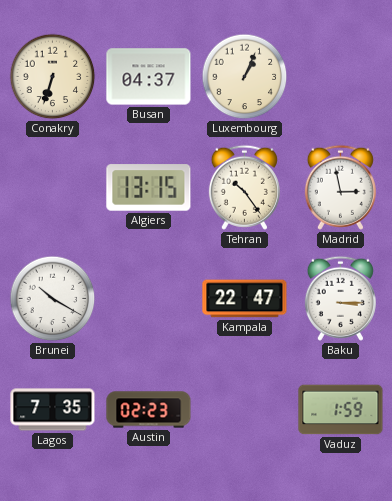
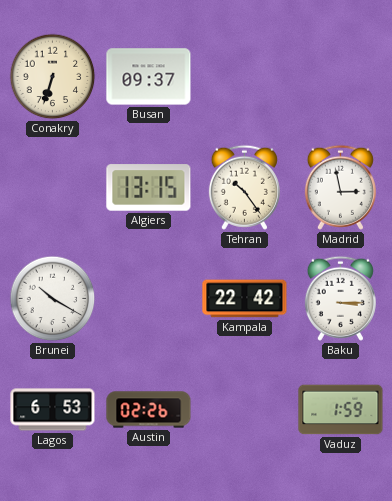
Busan: 04:37 -> 09:37 (149, 77)
Luxembourg: 1:04 -> none (245, 77)
Kampala: 22:47 -> 22:42 (245, 299)
Lagos: 7:35 -> 6:53 (53, 410)
Austin: 02:23 -> 02:26 (149, 410)
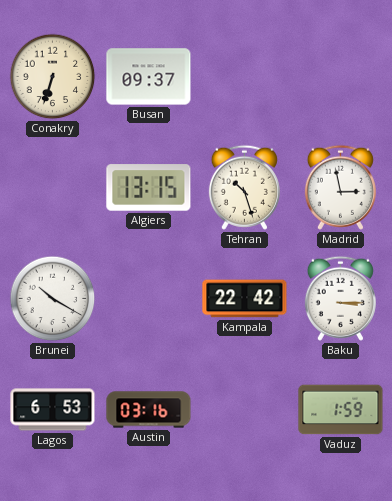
Tehran: 10:24 -> 10:27 (244, 187)
Austin: 02:26 -> 03:16 (149, 410)
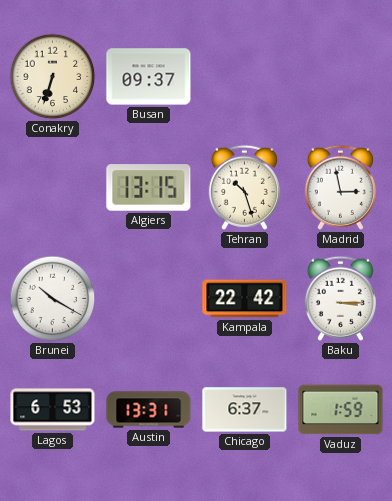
Austin: 03:16 -> 13:31 (149, 410)
Chicago: none -> 6:37 (245, 410)
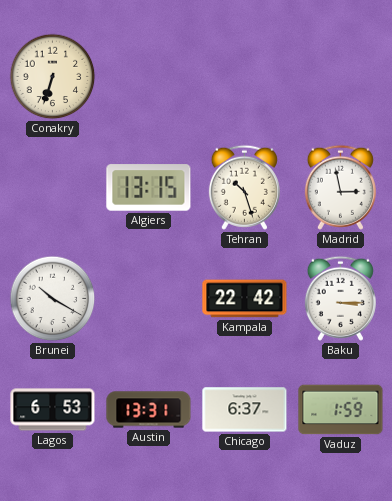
Busan: 09:37 -> none (149, 77)
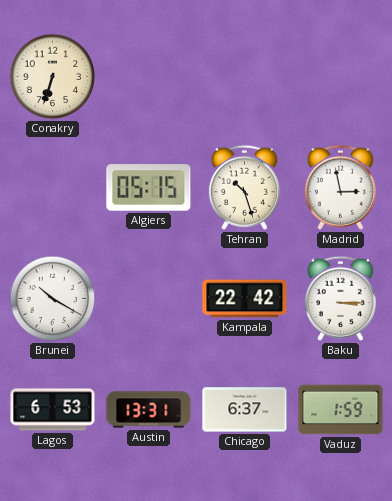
Algiers: 13:15 -> 05:15 (149, 188)
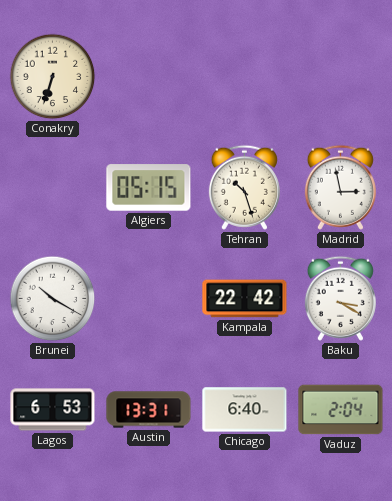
Baku: 3:15 -> 3:20 (340, 298)
Chicago: 6:37 -> 6:40 (245, 410)
Vaduz: 1:59 -> 2:04 (341, 410)
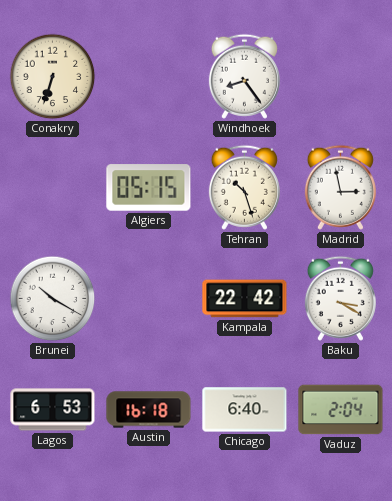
Windhoek: none -> 8:24 (244, 76)
Austin: 13:31 -> 16:18 (149, 410)
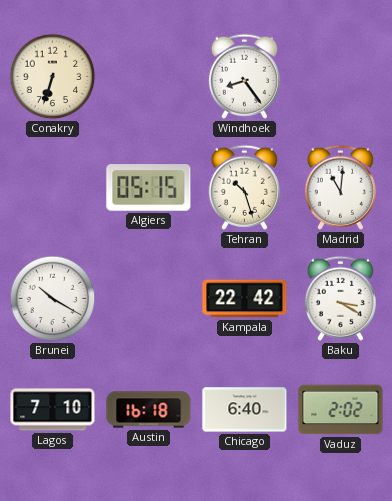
Madrid: 2:58 -> 11:01 (340, 187)
Lagos: 6:53 -> 7:10 (53, 410)
Vaduz: 2:04 -> 2:02 (341, 410)
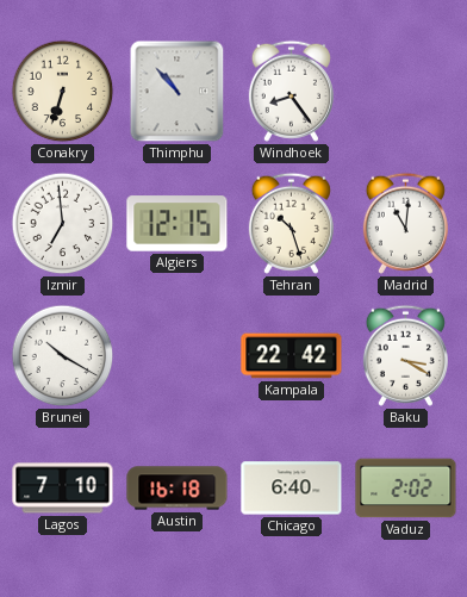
Thimphu: none -> 10:53 (178, 92)
Izmir: none -> 6:59 (63, 224)
Algiers: 05:15 -> 12:15 (178, 224)
